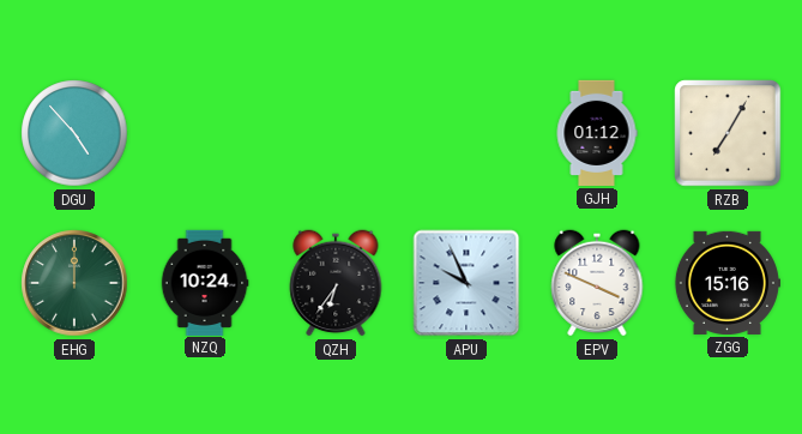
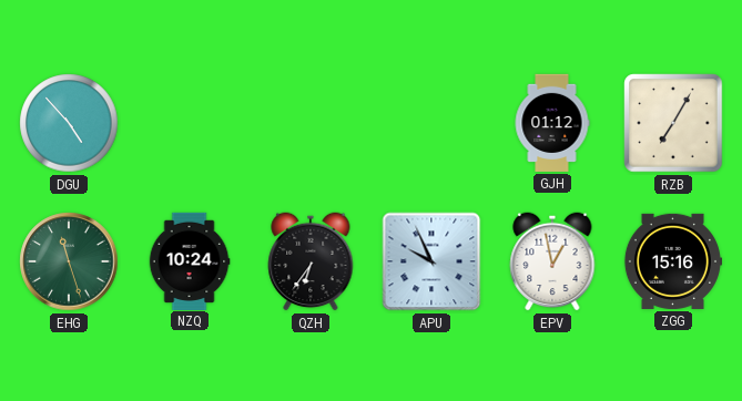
EHG: 12:00 -> 11:27 (69, 261)
EPV: 3:49 -> 12:58 (552, 261)
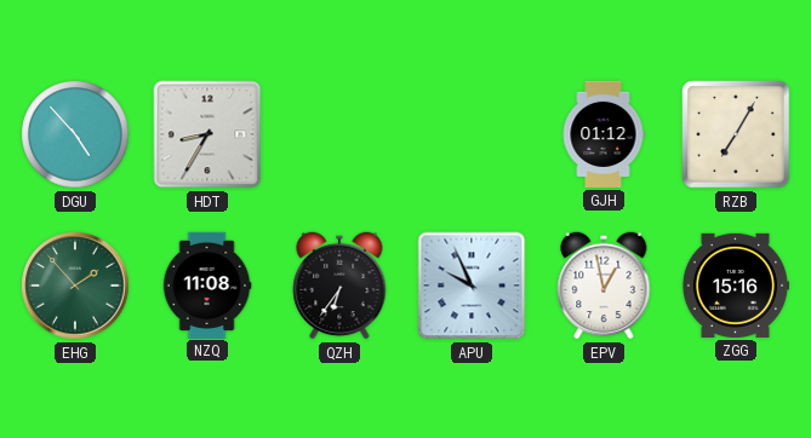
HDT: none -> 8:35 (207, 134)
EHG: 11:27 -> 1:53 (75, 286)
NZQ: 10:24 -> 11:08 (207, 284)
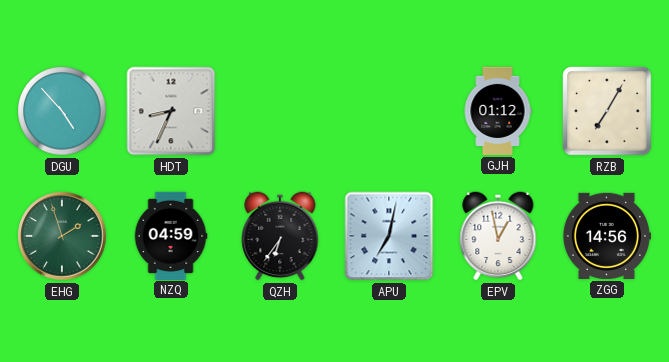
HDT: 8:35 -> 8:34 (171, 111)
EHG: 1:53 -> 1:57 (62, 236)
NZQ: 11:08 -> 04:59 (171, 235)
APU: 9:56 -> 7:02 (389, 236)
ZGG: 15:16 -> 14:56 (606, 236)
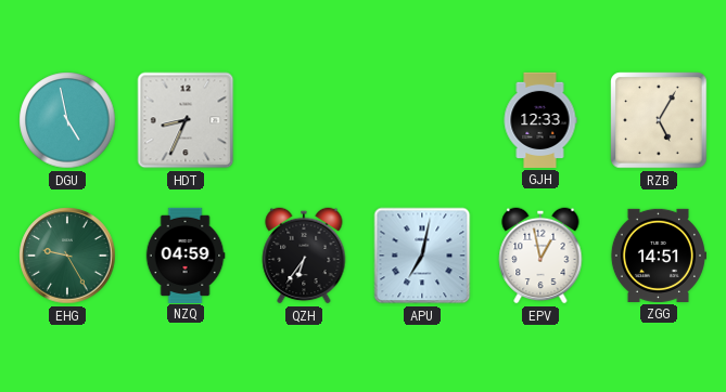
DGU: 4:53 -> 4:58 (67, 120)
GJH: 01:12 -> 12:33 (540, 120)
RZB: 7:05 -> 5:05 (659, 120)
EHG: 1:57 -> 9:25 (67, 256)
ZGG: 14:56 -> 14:51 (658, 256)
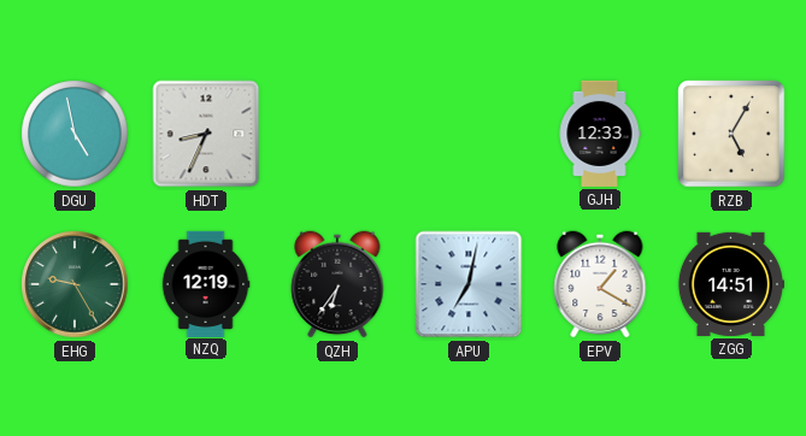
NZQ: 04:59 -> 12:19 (206, 283)
EPV: 12:58 -> 1:20 (600, 284)
